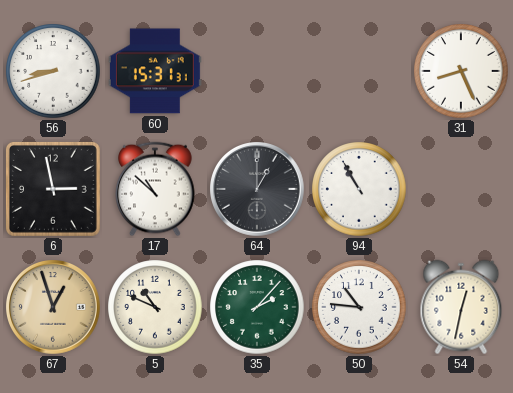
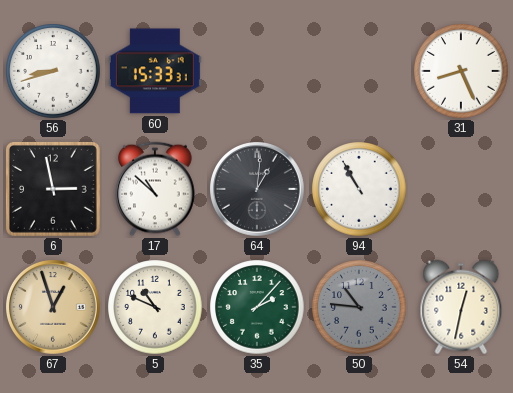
60: 15:31 -> 15:33 (155, 71)
64: 1:00 -> 1:01 (258, 190)
50 dial: white -> grey (359, 307)
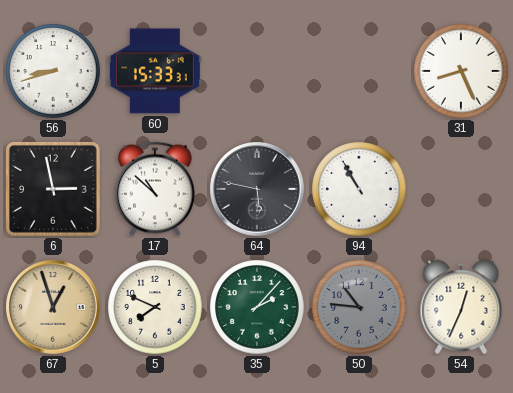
64: 1:01 -> 5:47 (258, 190)
5: 10:49 -> 7:49 (155, 307)
54: 12:32 -> 12:34 (461, 307)
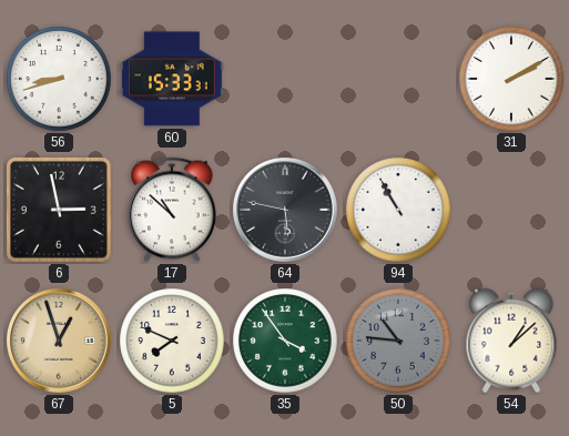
31: 8:26 -> 2:10 (511, 79)
35: 2:07 -> 3:54 (285, 341)
54: 12:34 -> 1:08 (511, 341)
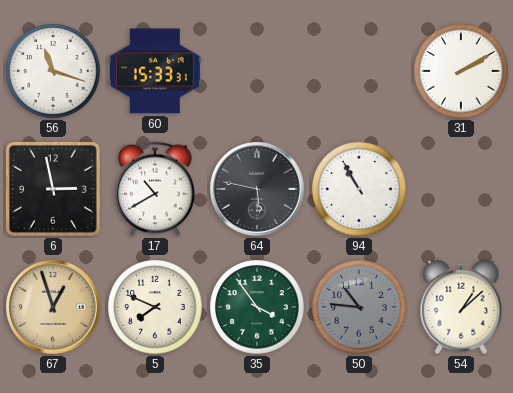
56: 8:42 -> 11:18 (53, 71)
17: 10:52 -> 10:40 (155, 189)
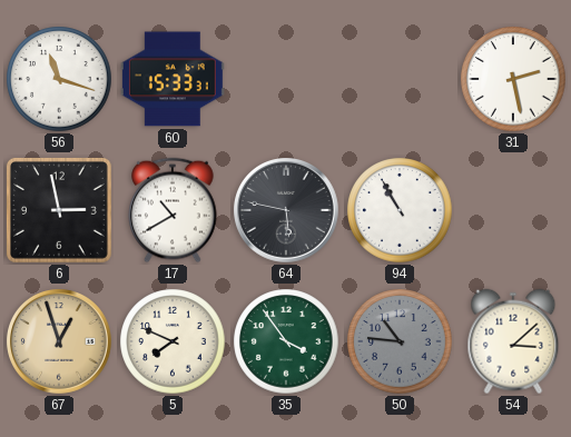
31: 2:10 -> 2:28 (513, 79)
54: 1:08 -> 3:08 (513, 341)
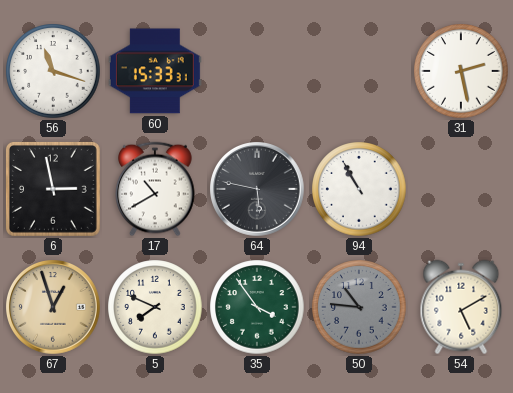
54: 3:08 -> 5:10 (461, 307)
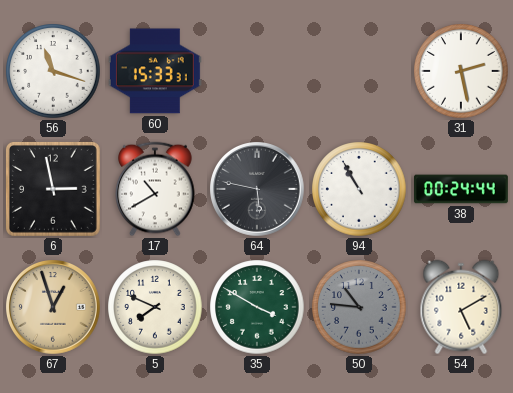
38: none -> 00:24 (462, 189)
35: 3:54 -> 3:50 (257, 307)
